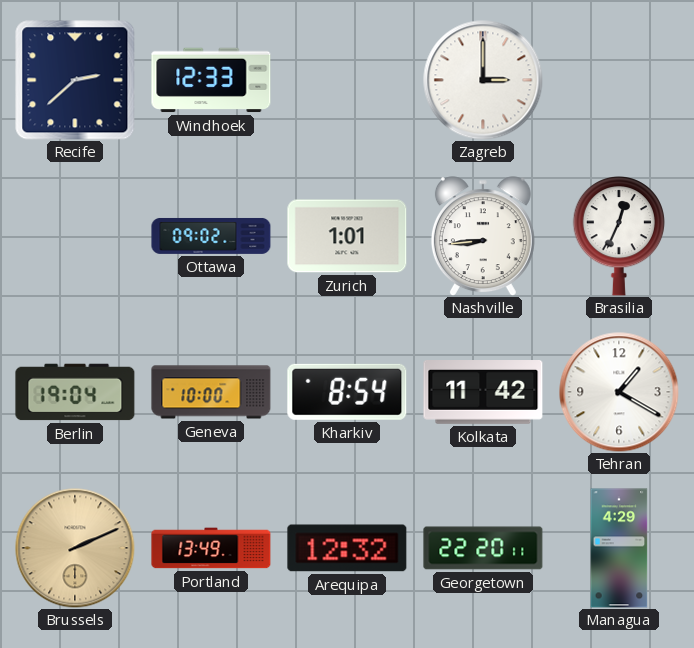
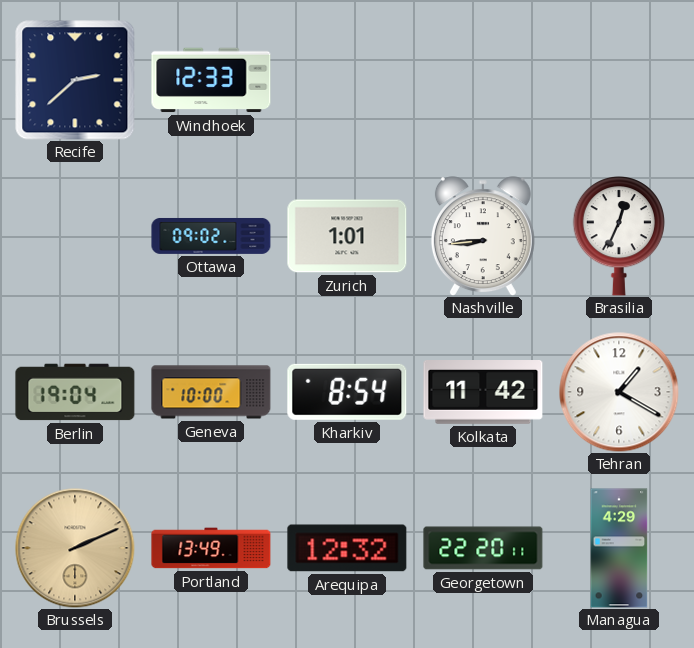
Zagreb: 3:00 -> none (483, 80)
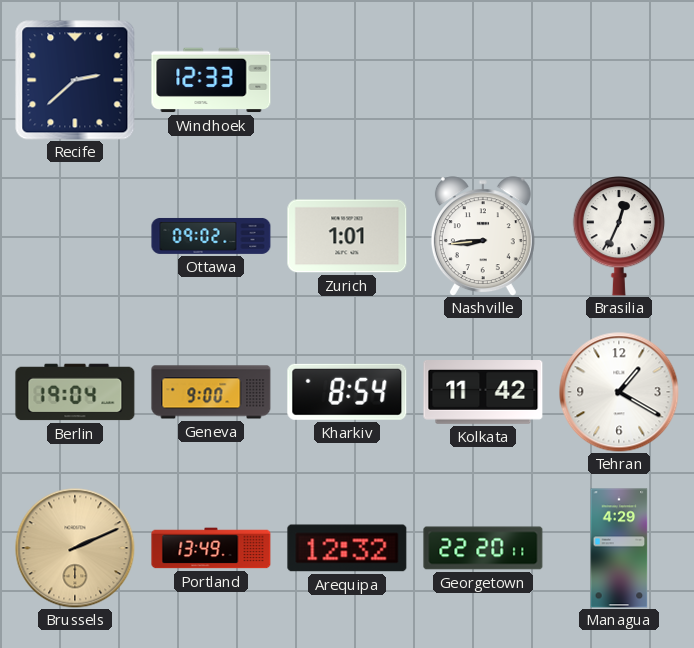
Geneva: 10:00 -> 9:00 (211, 392)
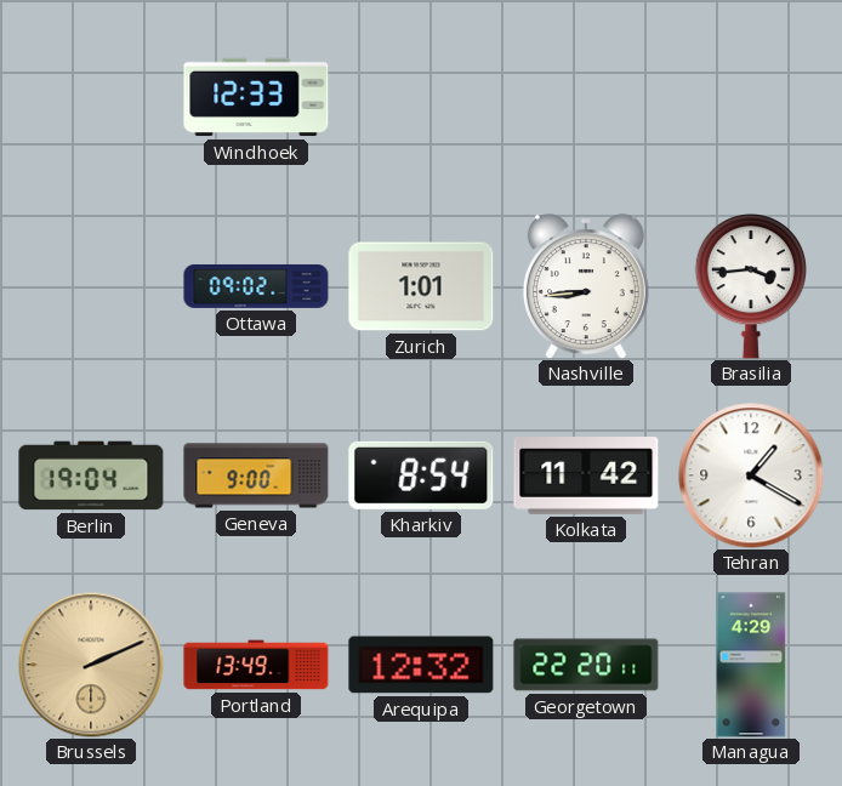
Recife: 2:38 -> none (75, 80)
Brasilia: 12:34 -> 3:44 (751, 287)
